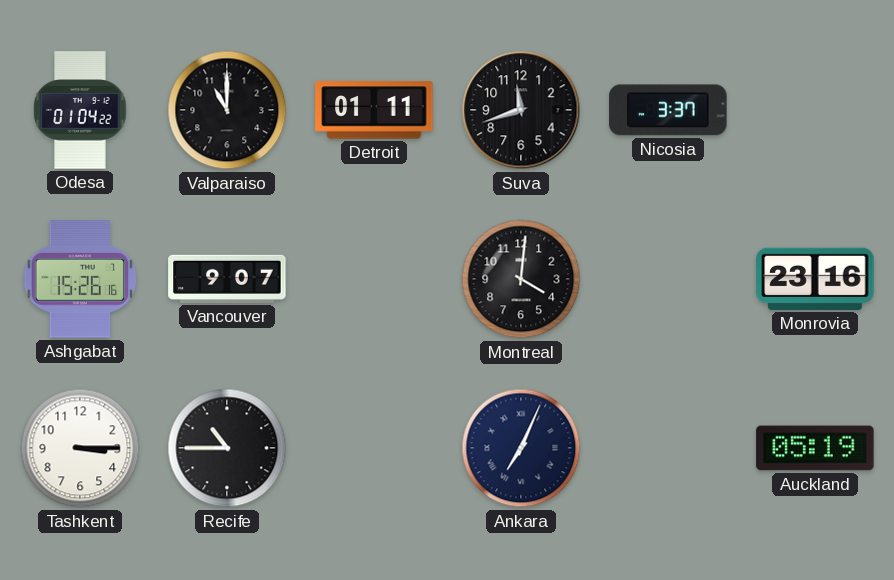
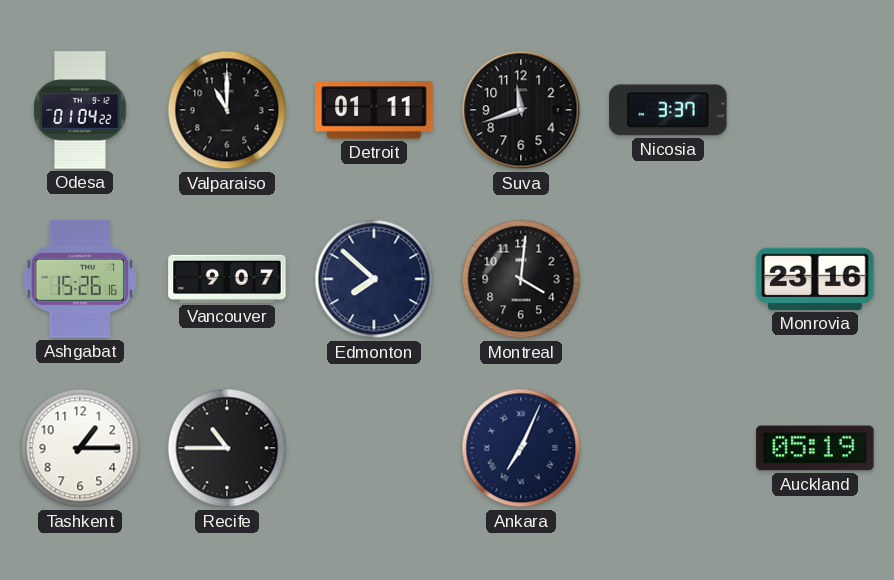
Edmonton: none -> 7:52 (374, 279)
Tashkent: 3:15 -> 1:15 (80, 448)
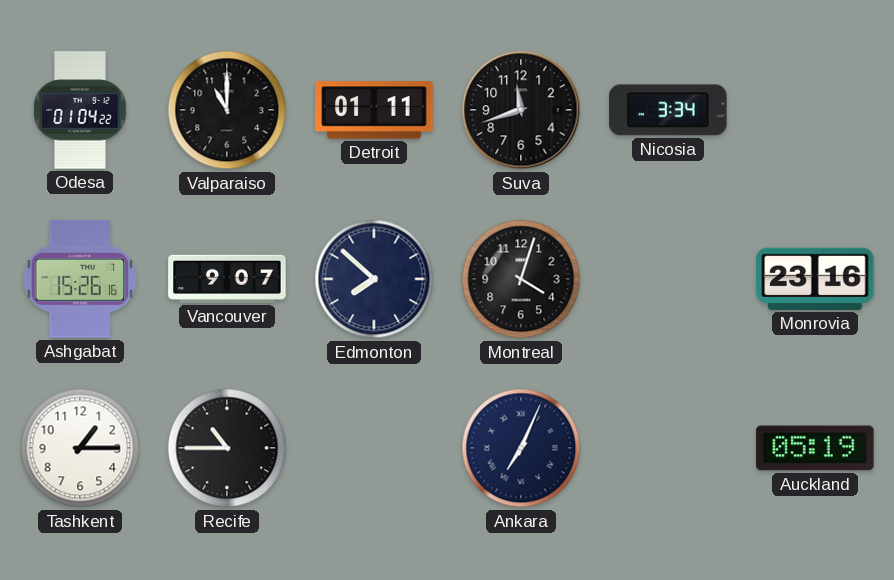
Nicosia: 3:37 -> 3:34 (668, 110)
Montreal: 4:01 -> 4:03 (521, 279)
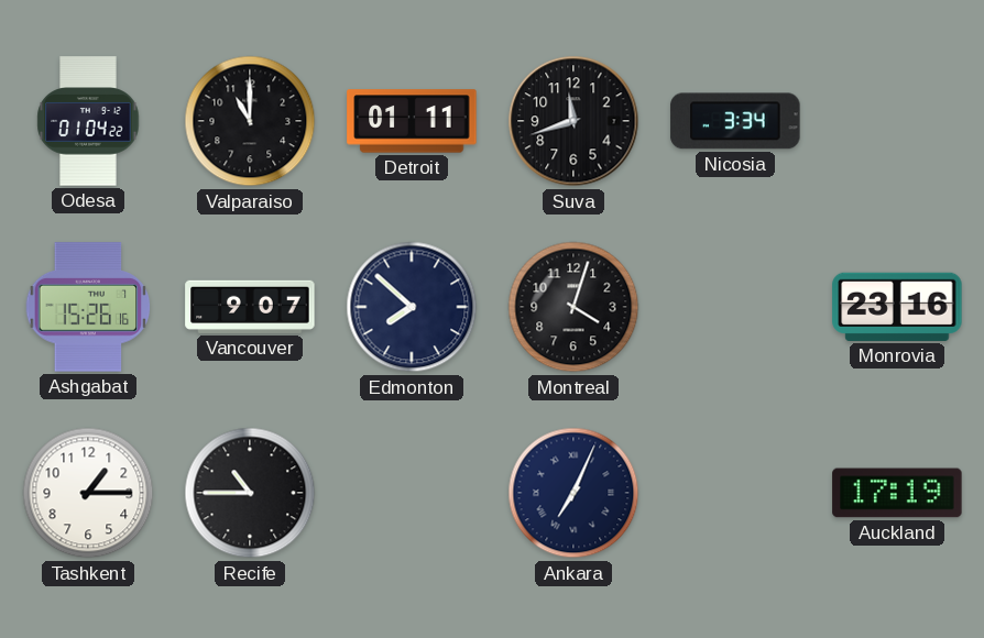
Auckland: 05:19 -> 17:19 (897, 493)
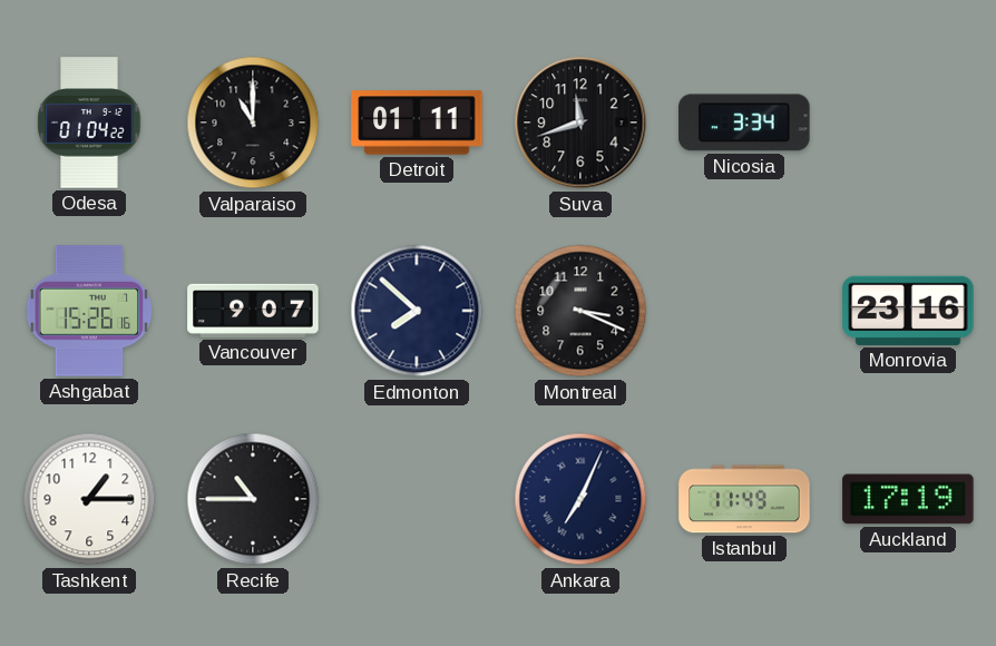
Montreal: 4:03 -> 3:19 (580, 311)
Istanbul: none -> 11:49 (744, 499)
